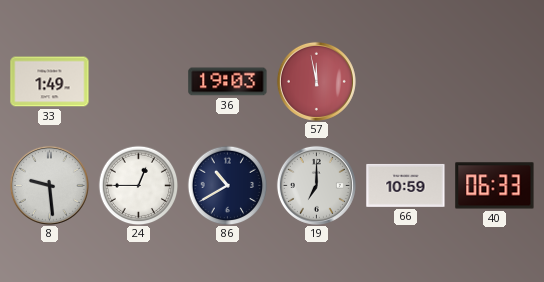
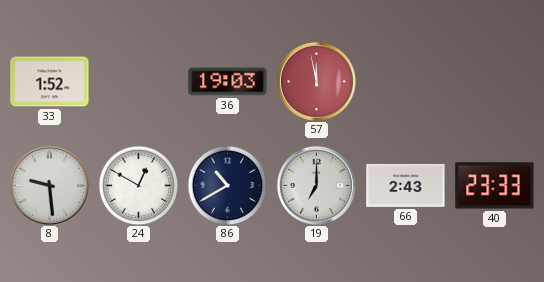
33: 1:49 -> 1:52 (50, 82)
24: 12:45 -> 12:50 (138, 185)
66: 10:59 -> 2:43 (406, 185)
40: 06:33 -> 23:33 (495, 186)
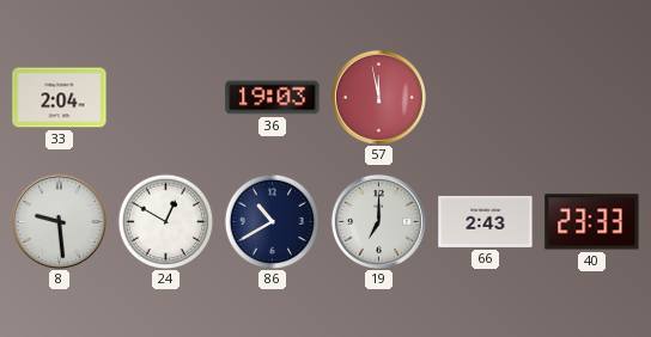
33: 1:52 -> 2:04 (60, 98)
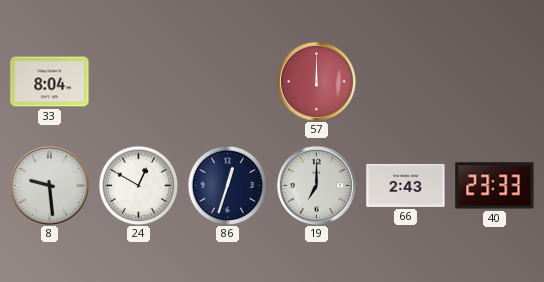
33: 2:04 -> 8:04 (50, 82)
36: 19:03 -> none (273, 98)
57: 11:58 -> 12:00 (316, 81)
86: 10:40 -> 12:33 (227, 185)
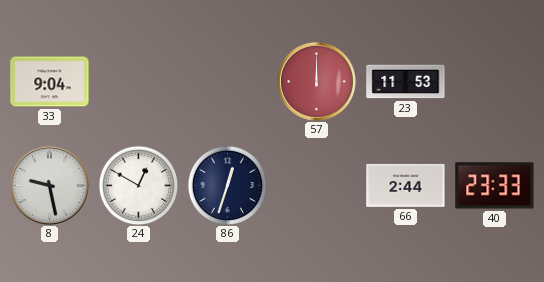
33: 8:04 -> 9:04 (50, 82)
23: none -> 11:53 (406, 82)
8: 9:29 -> 9:28 (49, 185)
19: 7:00 -> none (316, 185)
66: 2:43 -> 2:44 (406, 185)
